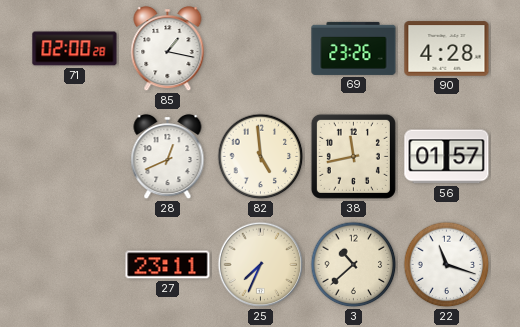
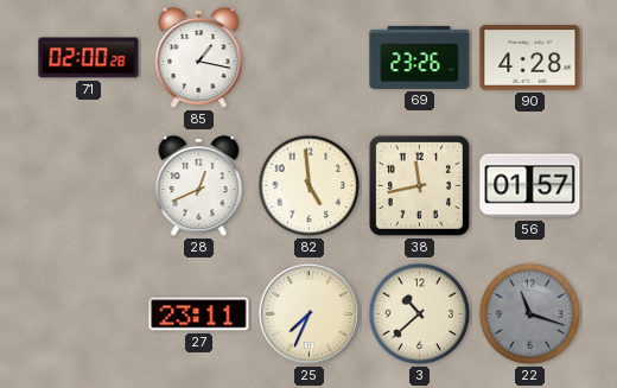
22 dial: white -> grey (530, 314)
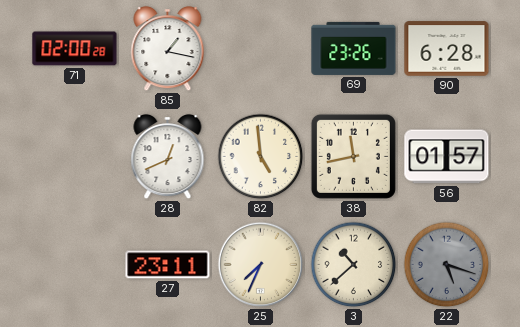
90: 4:28 -> 6:28 (447, 49)
22: 11:18 -> 5:18 (447, 265)
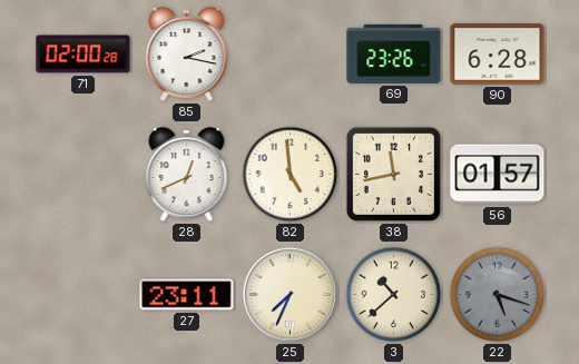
85: 1:17 -> 2:17 (187, 55)
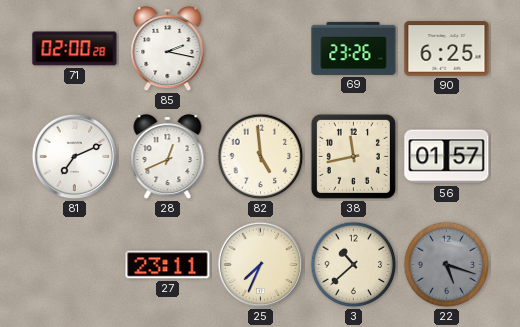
90: 6:28 -> 6:25 (447, 49)
81: none -> 7:11 (75, 157)
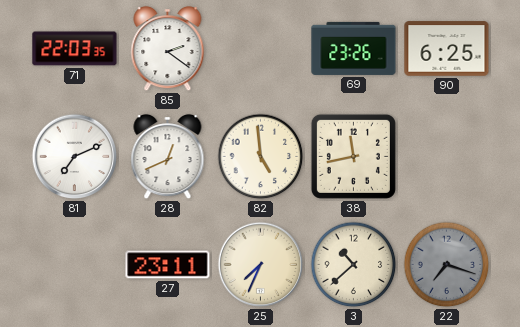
71: 02:00 -> 22:03 (75, 49)
85: 2:17 -> 2:21 (168, 49)
56: 01:57 -> none (447, 157)
22: 5:18 -> 7:18 (447, 265)
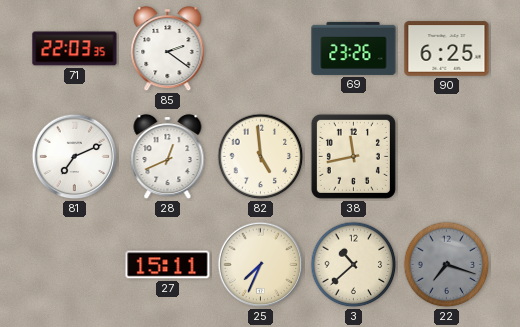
27: 23:11 -> 15:11 (168, 265)
